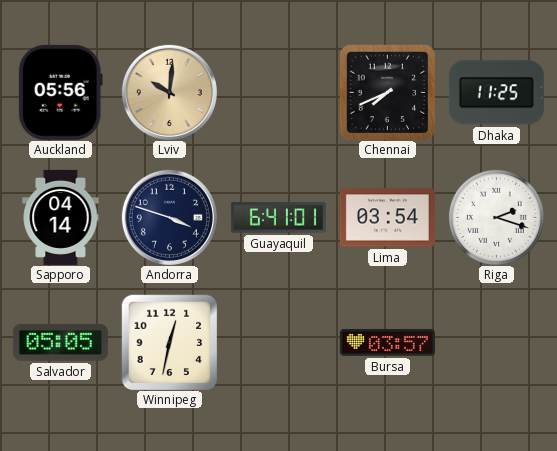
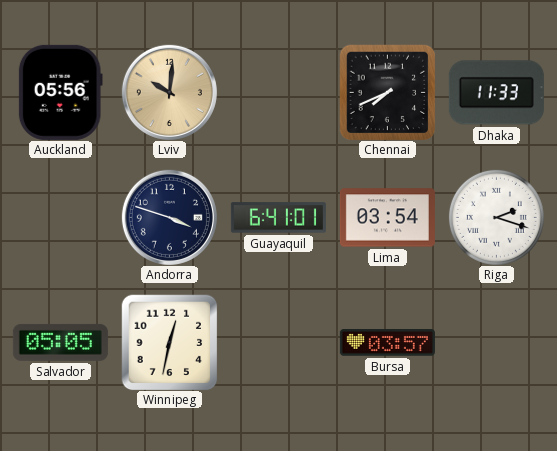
Dhaka: 11:25 -> 11:33 (496, 93)
Sapporo: 04:14 -> none (61, 217)
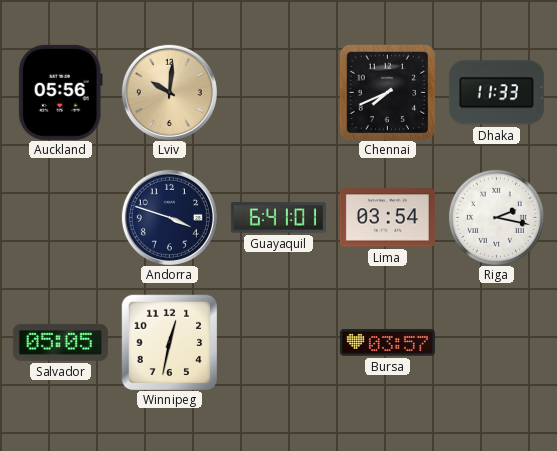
Riga: 2:18 -> 2:17 (496, 217)
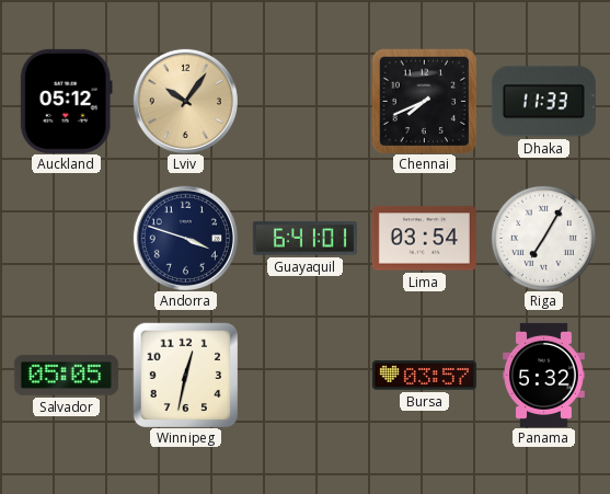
Auckland: 05:56 -> 05:12 (66, 101)
Lviv: 10:01 -> 10:06 (185, 101)
Riga: 2:17 -> 7:05 (543, 238)
Panama: none -> 5:32 (544, 375)
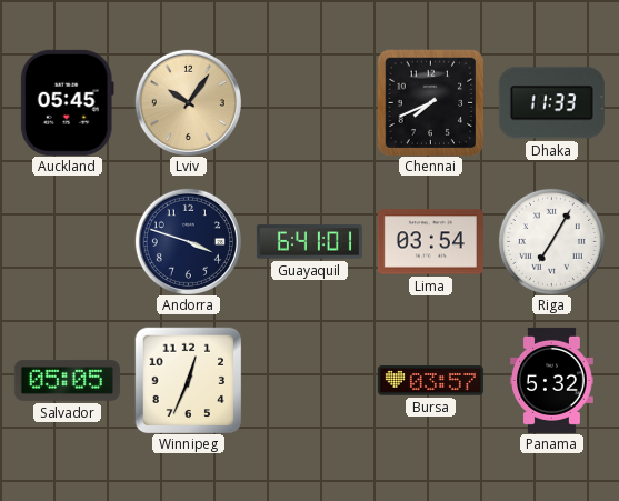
Auckland: 05:12 -> 05:45 (67, 102)
Winnipeg: 12:32 -> 12:34 (188, 380)
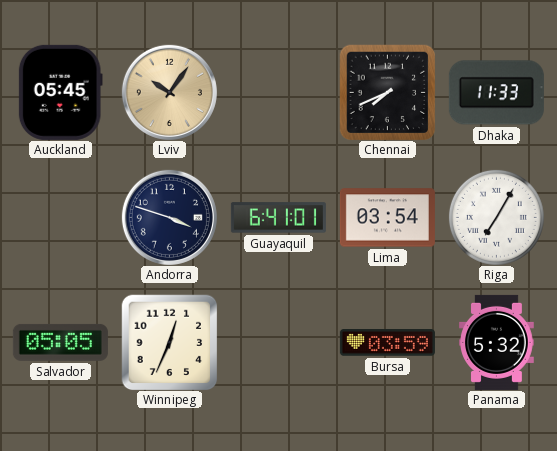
Bursa: 03:57 -> 03:59 (387, 343)
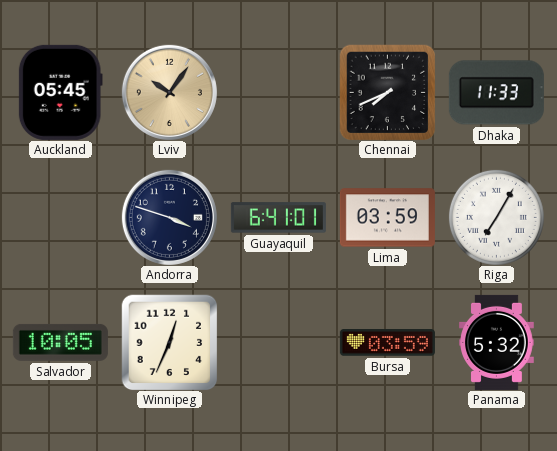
Lima: 03:54 -> 03:59 (387, 218)
Salvador: 05:05 -> 10:05 (60, 342)
